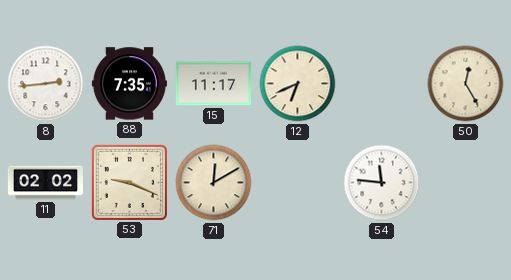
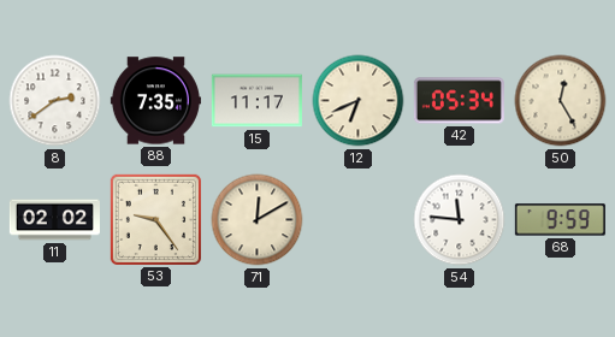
8: 2:44 -> 2:39 (55, 101)
42: none -> 05:34 (459, 101)
53: 9:19 -> 9:24 (155, 219)
68: none -> 9:59 (560, 220)
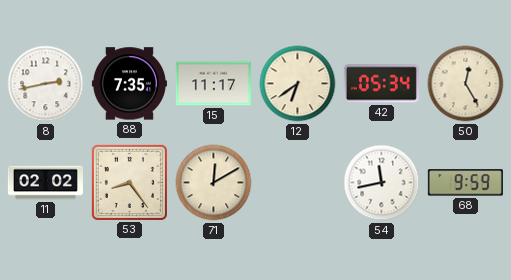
8: 2:39 -> 2:43 (46, 84)
12: 6:41 -> 6:39 (298, 84)
53: 9:24 -> 8:24 (129, 182)
54: 11:46 -> 11:43 (382, 183)
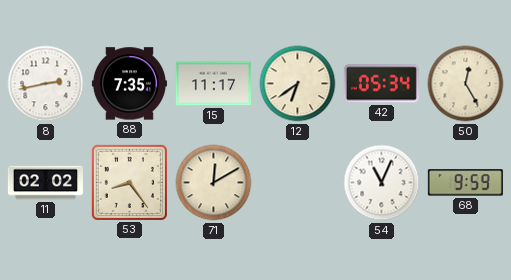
54: 11:43 -> 11:04 (382, 183)
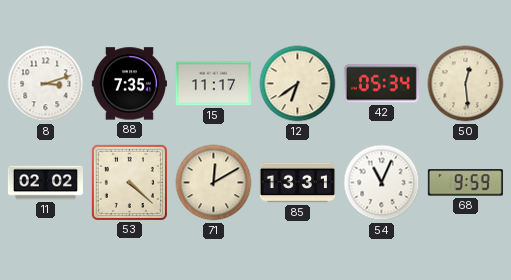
8: 2:43 -> 3:12 (46, 84)
50: 12:25 -> 12:29 (466, 84)
53: 8:24 -> 4:22 (129, 182)
85: none -> 13:31 (297, 183)
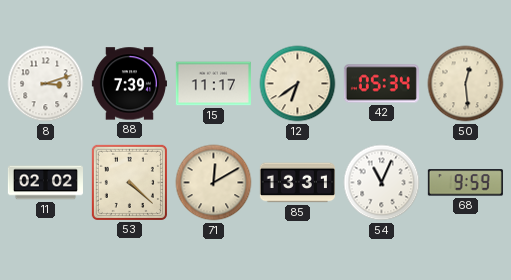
88: 7:35 -> 7:39 (129, 84)
